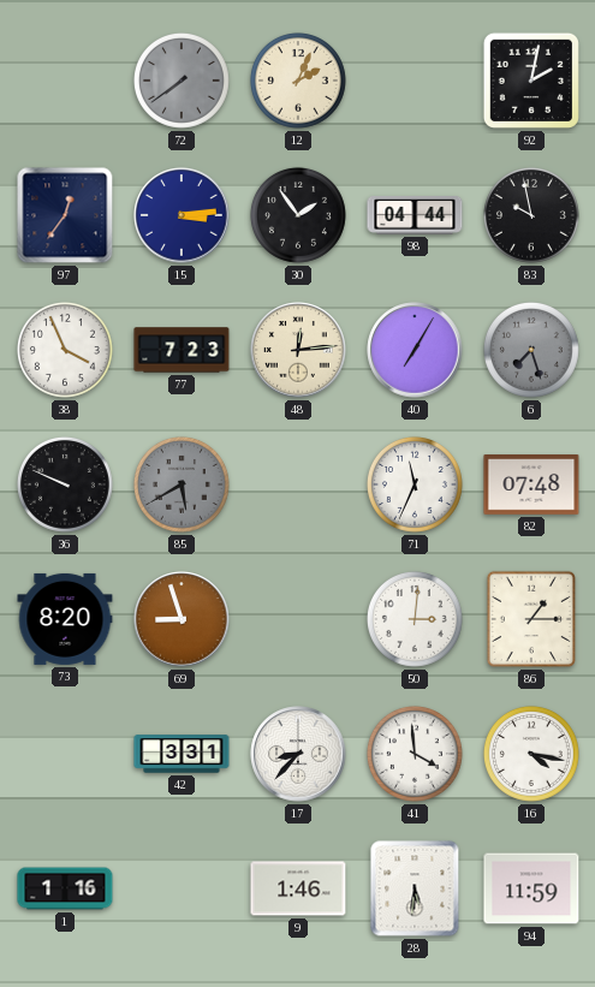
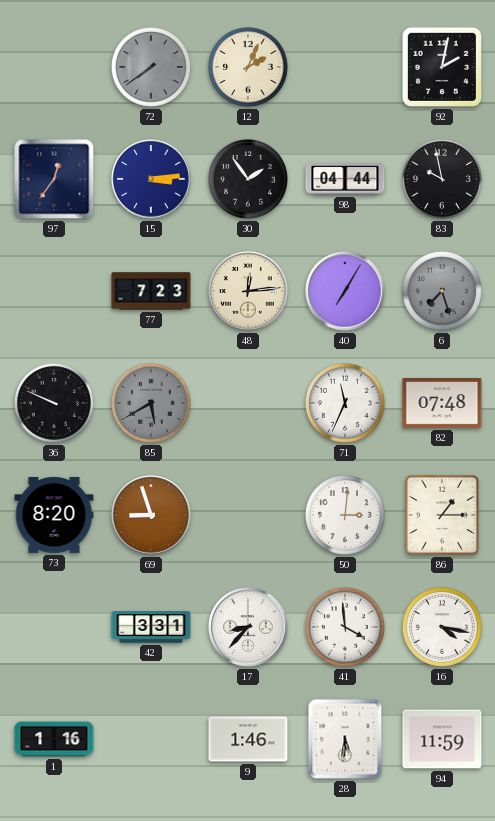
38: 3:56 -> none (65, 350)
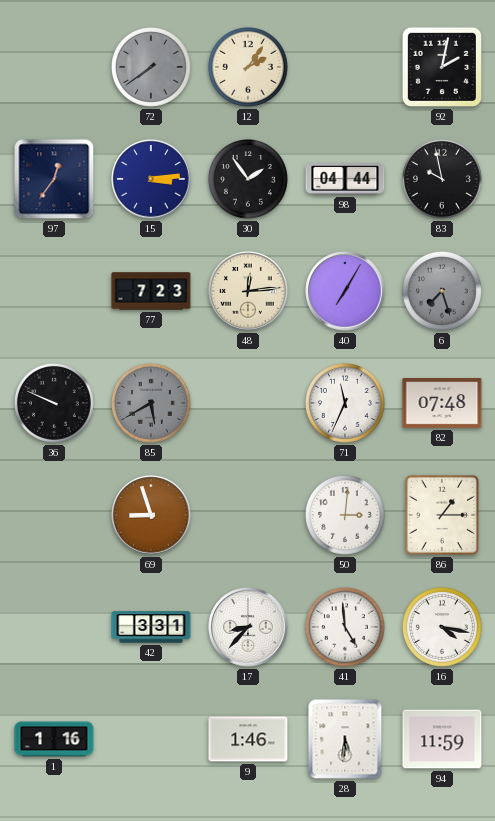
12: 2:04 -> 2:06 (248, 67)
73: 8:20 -> none (54, 515)
41: 3:59 -> 4:59 (345, 627)
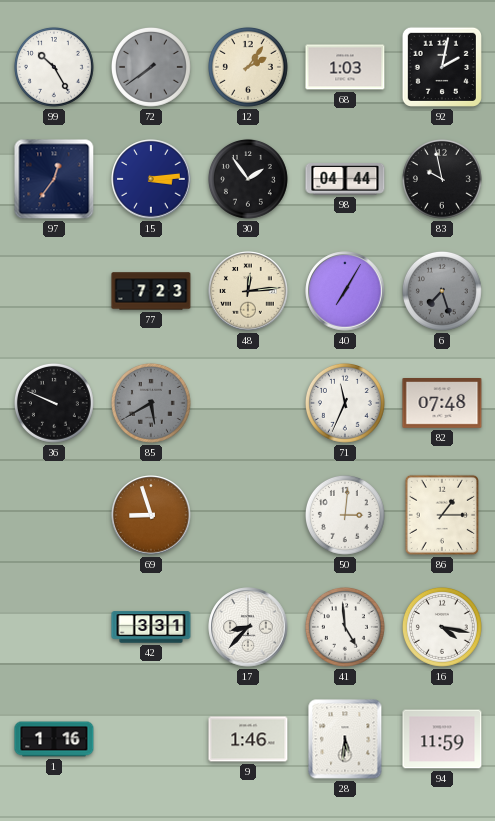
99: none -> 10:25 (54, 67)
68: none -> 1:03 (345, 67)
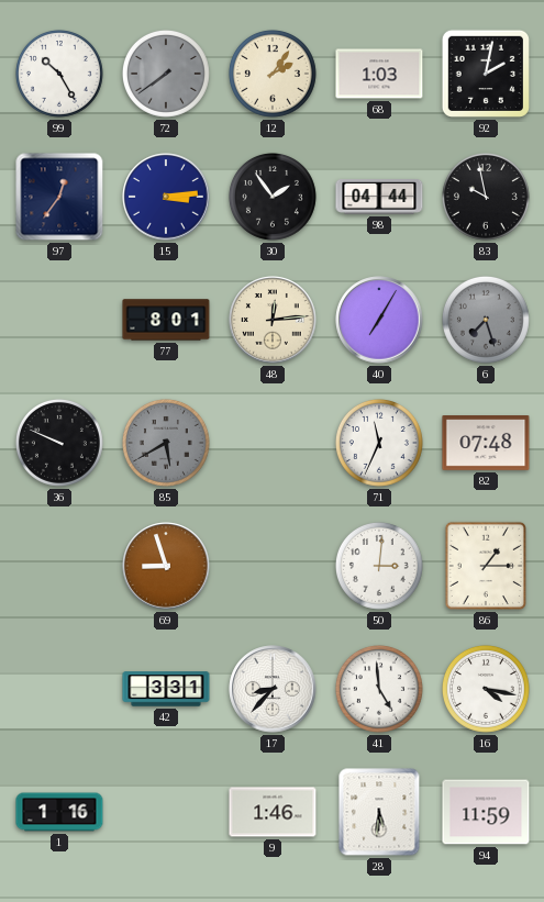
77: 7:23 -> 8:01 (166, 320)
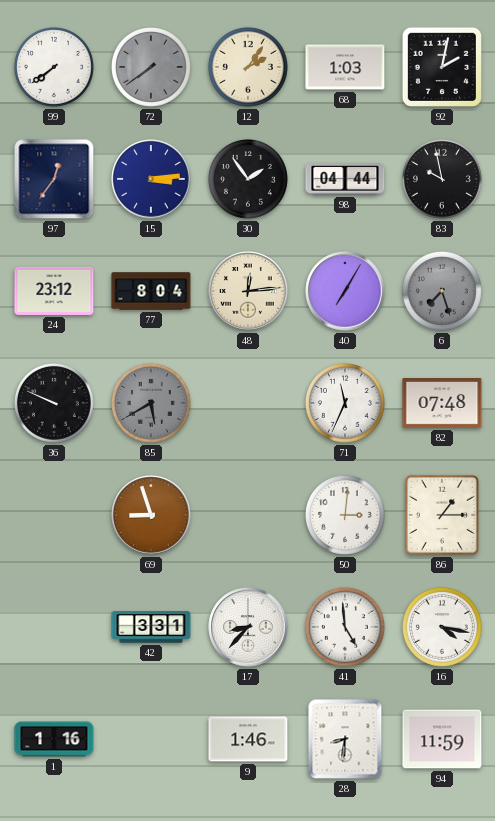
99: 10:25 -> 7:39 (54, 67)
24: none -> 23:12 (54, 291)
77: 8:01 -> 8:04 (151, 291)
28: 5:31 -> 8:31 (345, 739)
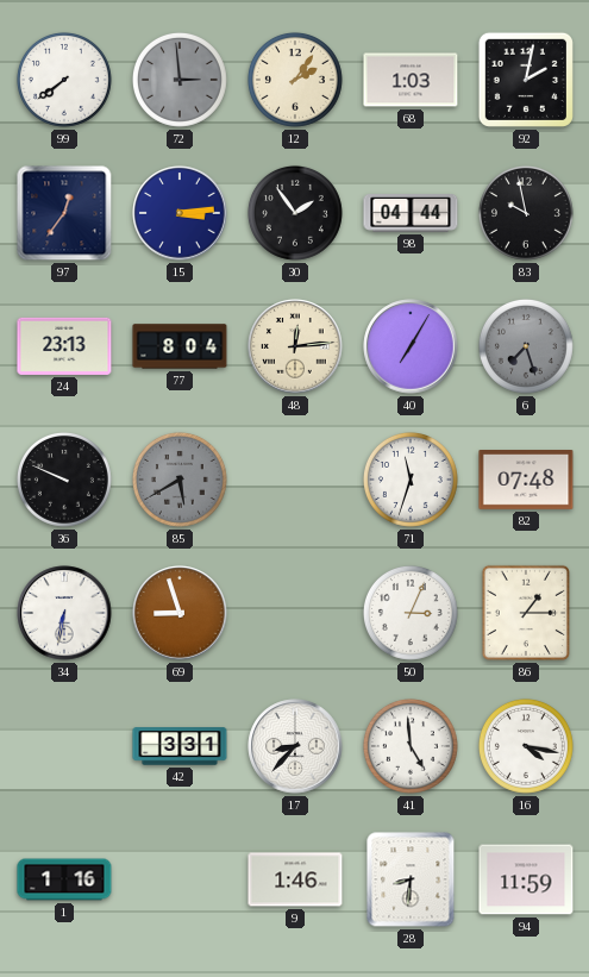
72: 7:39 -> 2:59 (180, 80)
24: 23:12 -> 23:13 (64, 346)
71: 11:34 -> 11:33 (411, 480)
34: none -> 6:32 (64, 613)
50: 3:01 -> 3:04 (411, 613)
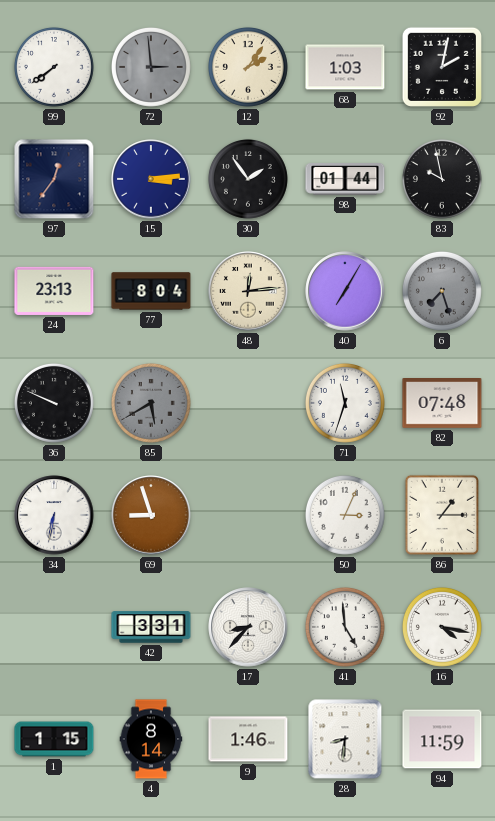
98: 04:44 -> 01:44 (345, 180)
1: 1:16 -> 1:15 (54, 739)
4: none -> 8:14 (151, 739)
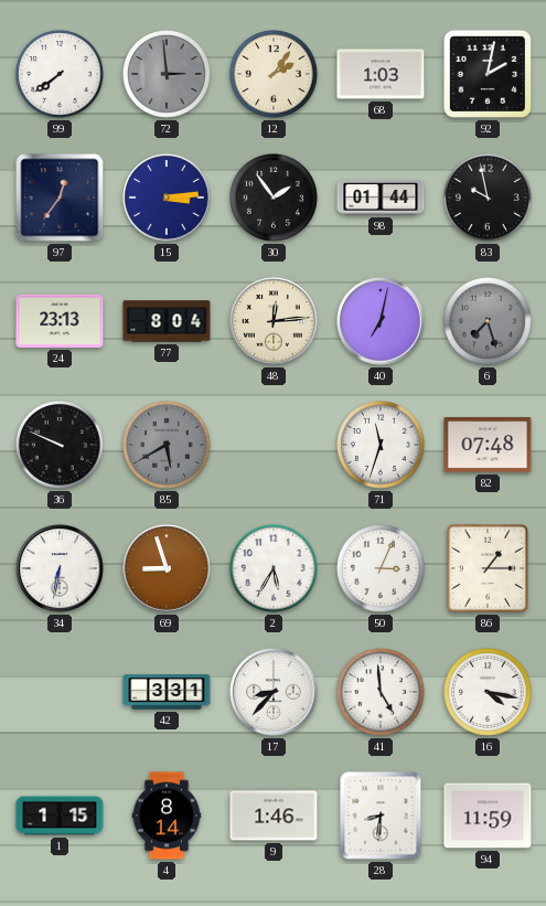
40: 7:05 -> 7:02 (381, 321)
2: none -> 5:35 (274, 568)
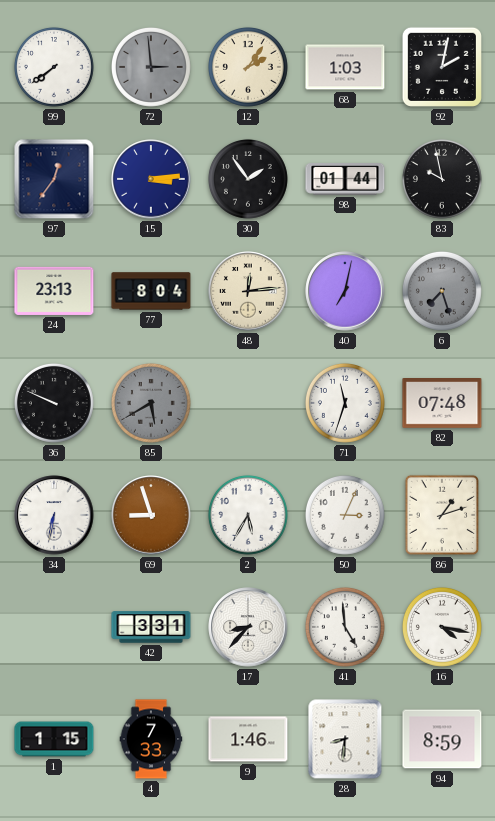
86: 1:15 -> 1:12 (442, 515)
4: 8:14 -> 7:33 (151, 739)
94: 11:59 -> 8:59 (442, 739)
